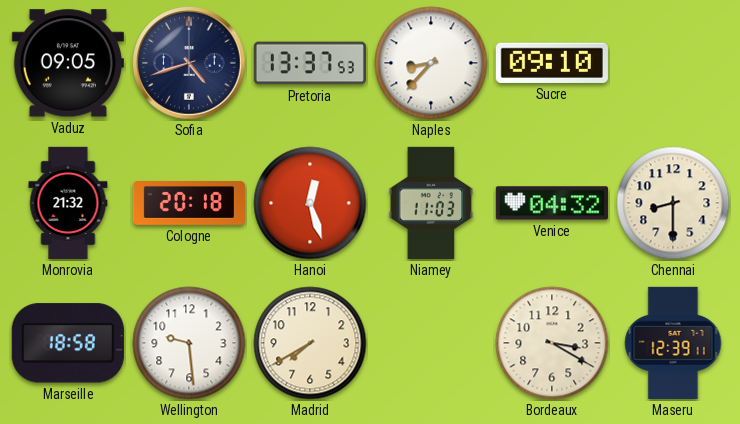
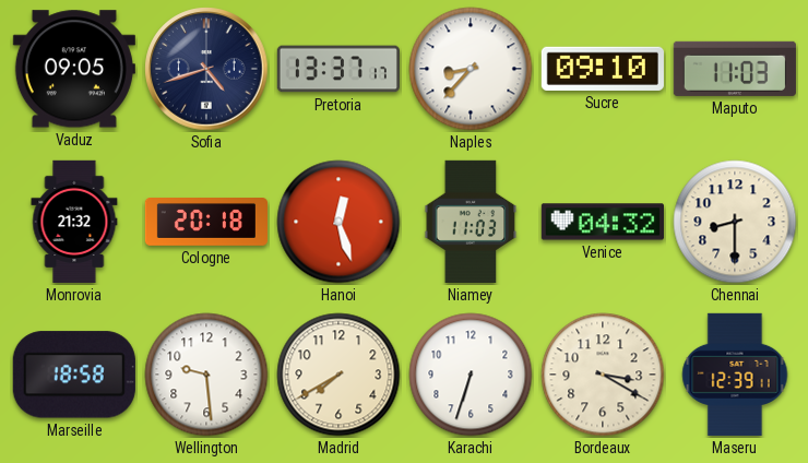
Pretoria: 13:37:53 -> 13:37:17 (338, 69)
Maputo: none -> 11:03 (735, 69)
Karachi: none -> 6:33 (471, 375)
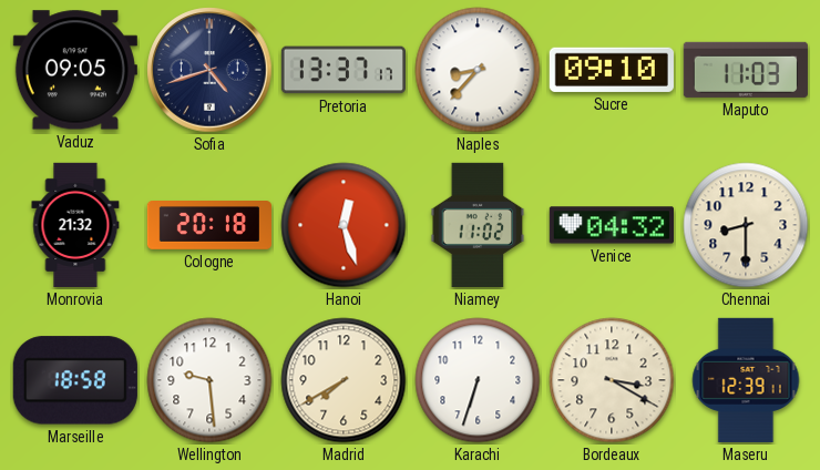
Niamey: 11:03 -> 11:02 (478, 225)
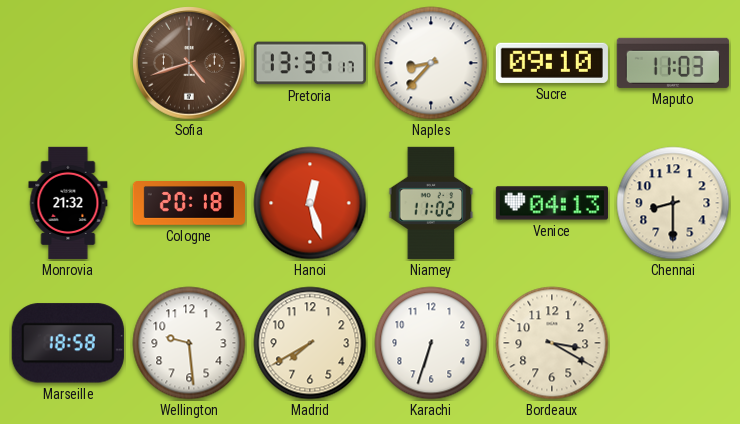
Vaduz: 09:05 -> none (75, 70)
Sofia dial: navy -> brown (189, 63)
Venice: 04:32 -> 04:13 (552, 203)
Maseru: 12:39 -> none (746, 380)
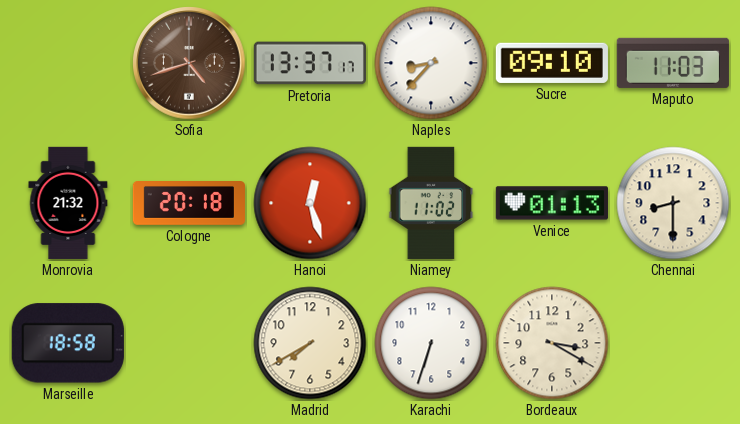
Venice: 04:13 -> 01:13 (552, 203)
Wellington: 9:29 -> none (189, 343)
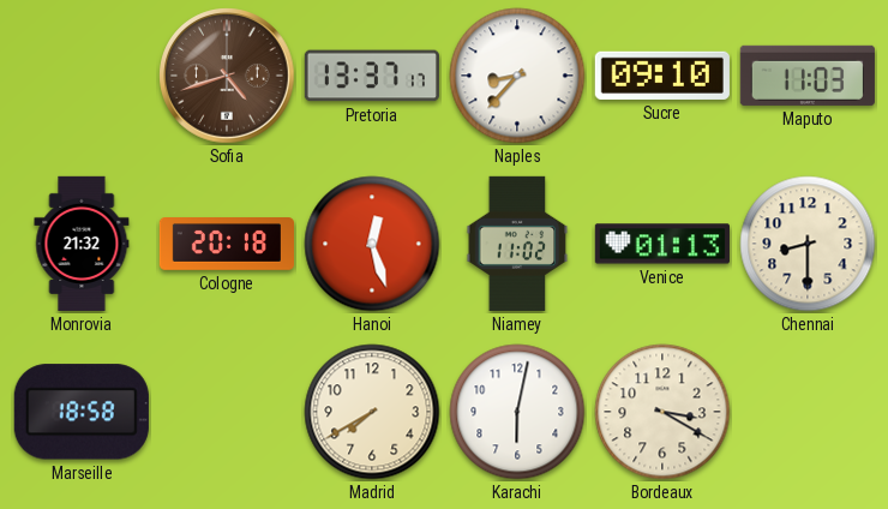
Karachi: 6:33 -> 6:02 (517, 412)
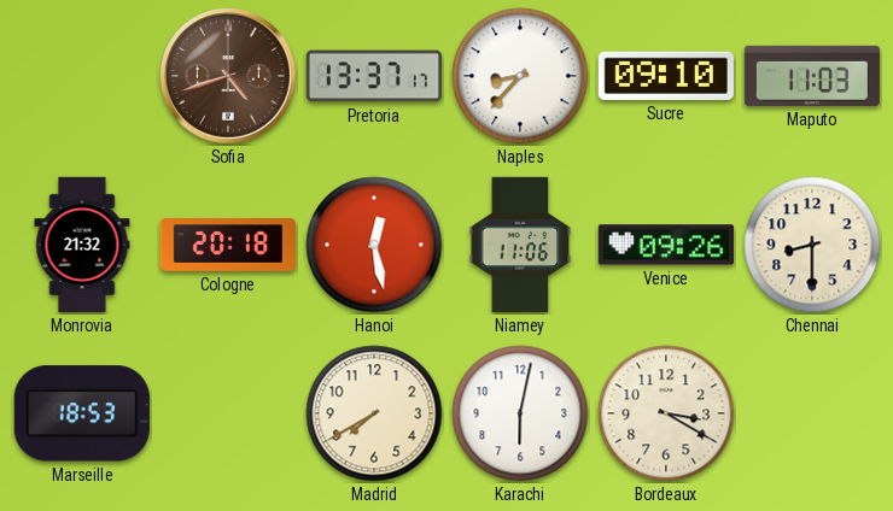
Hanoi: 12:27 -> 12:28 (374, 245)
Niamey: 11:02 -> 11:06 (520, 245)
Venice: 01:13 -> 09:26 (666, 245)
Marseille: 18:58 -> 18:53 (82, 413)
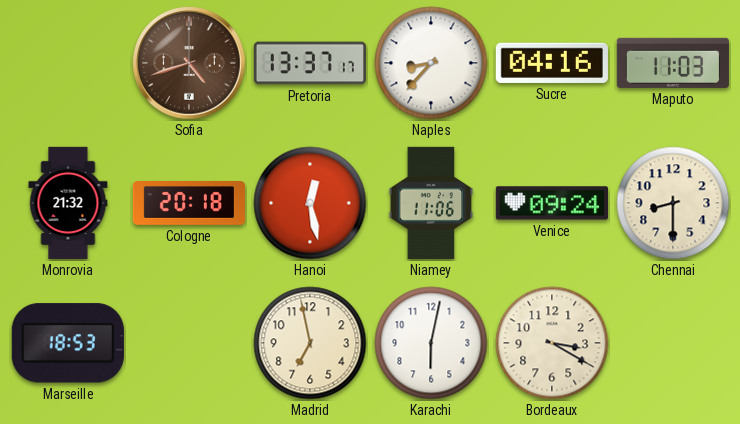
Sucre: 09:10 -> 04:16 (552, 63)
Venice: 09:26 -> 09:24 (552, 203)
Madrid: 7:40 -> 6:58 (310, 343)
